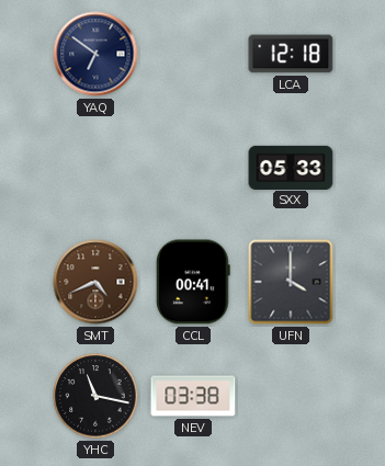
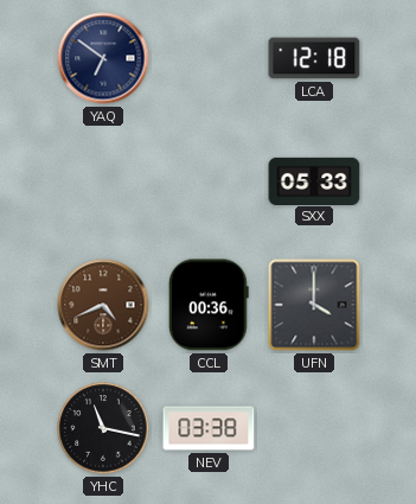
CCL: 00:41 -> 00:36 (209, 305)
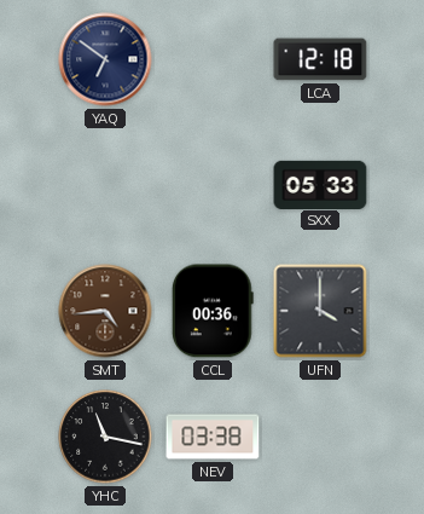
SMT: 4:41 -> 4:44 (105, 311)
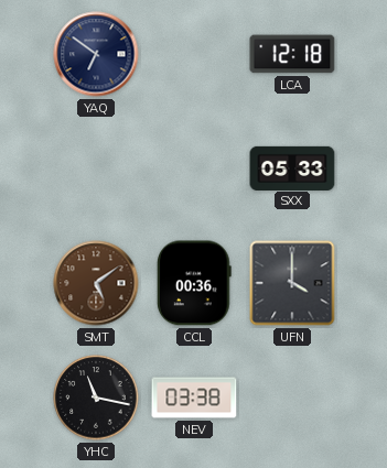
SMT: 4:44 -> 5:09 (96, 283)
